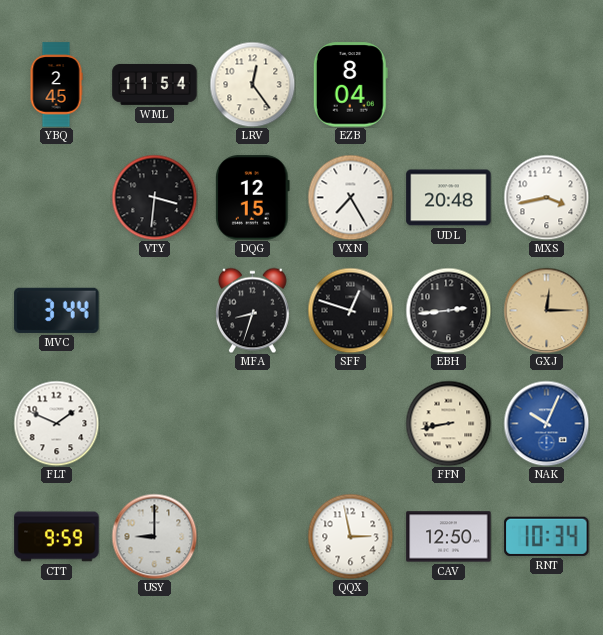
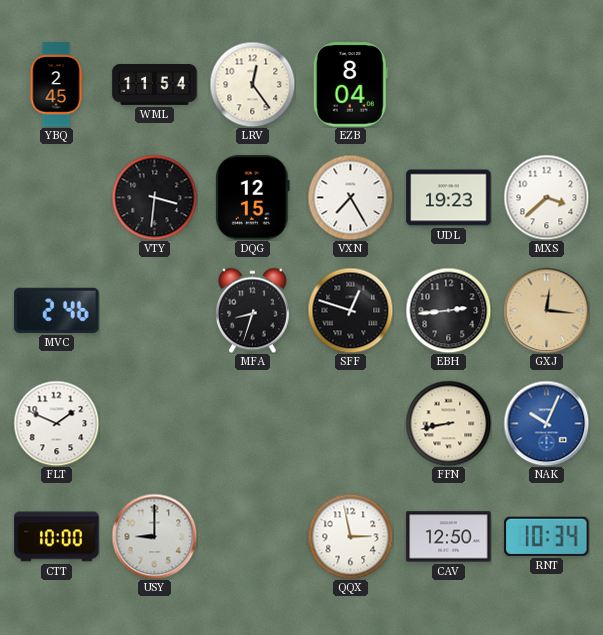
UDL: 20:48 -> 19:23 (449, 198)
MXS: 3:43 -> 3:38 (546, 197)
MVC: 3:44 -> 2:46 (57, 310)
GXJ: 12:15 -> 12:16 (546, 310)
CTT: 9:59 -> 10:00 (57, 537)
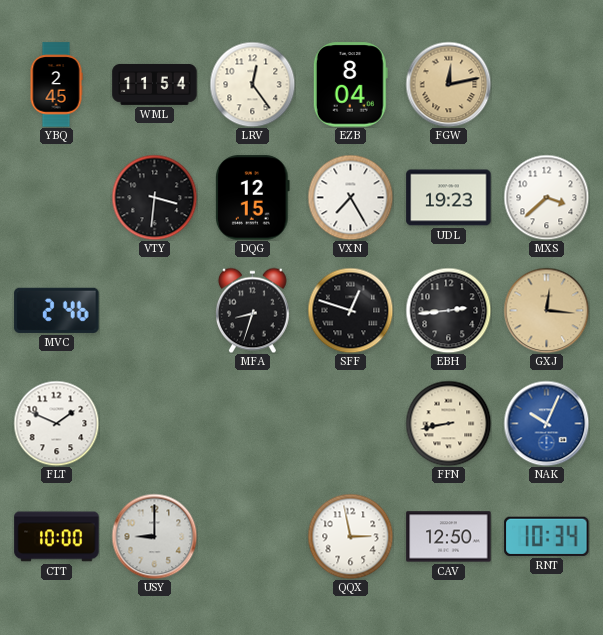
FGW: none -> 12:13 (448, 84)
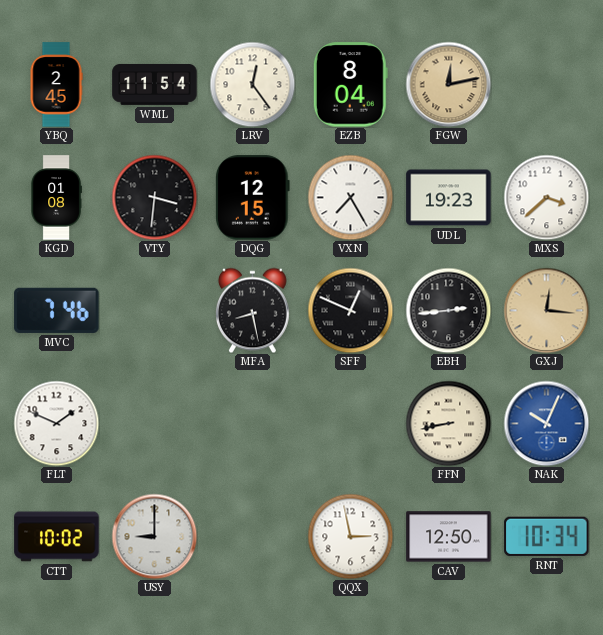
KGD: none -> 01:08 (56, 198)
MVC: 2:46 -> 7:46 (57, 310)
MFA: 8:33 -> 8:28 (253, 310)
SFF: 12:48 -> 12:49 (350, 310)
CTT: 10:00 -> 10:02 (57, 537)
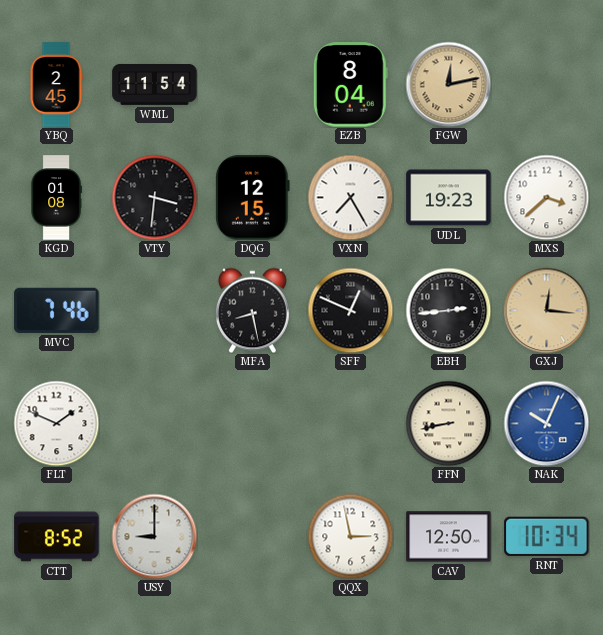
LRV: 12:24 -> none (252, 84)
CTT: 10:02 -> 8:52 (57, 537)
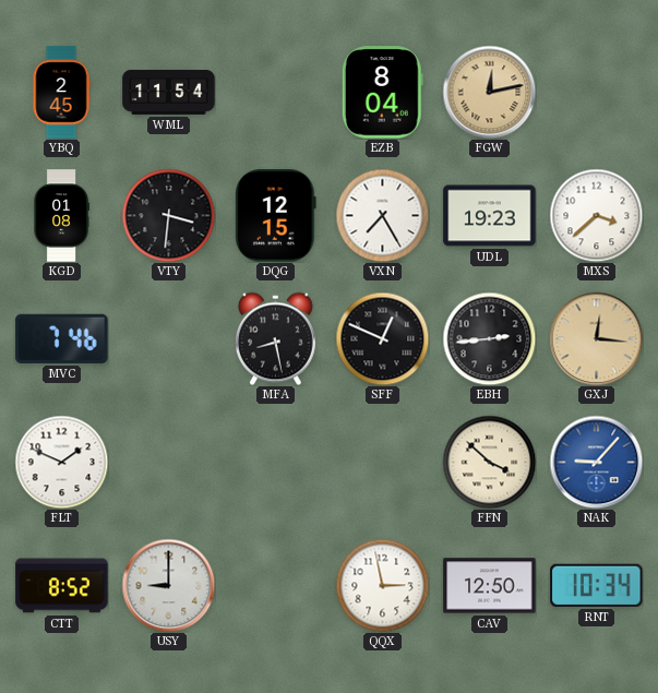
FFN: 8:43 -> 3:52 (489, 462)
NAK: 10:04 -> 9:07 (596, 462)
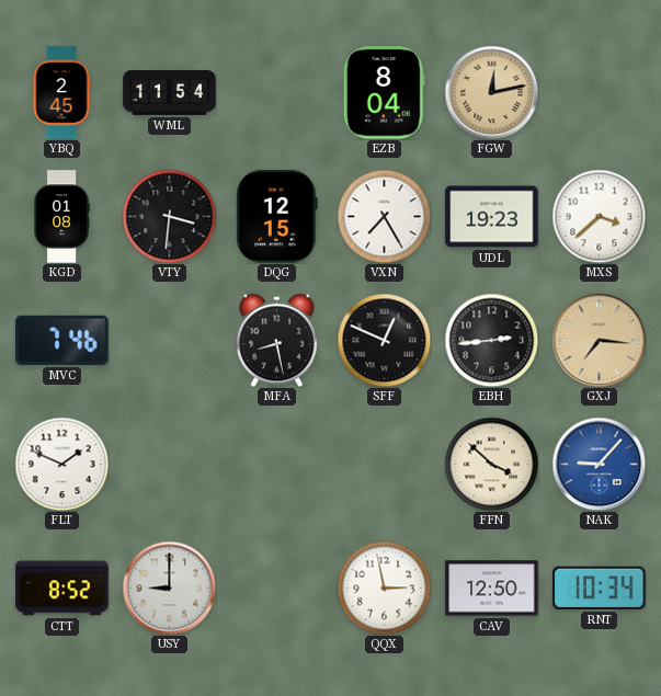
GXJ: 12:16 -> 7:16 (599, 340)
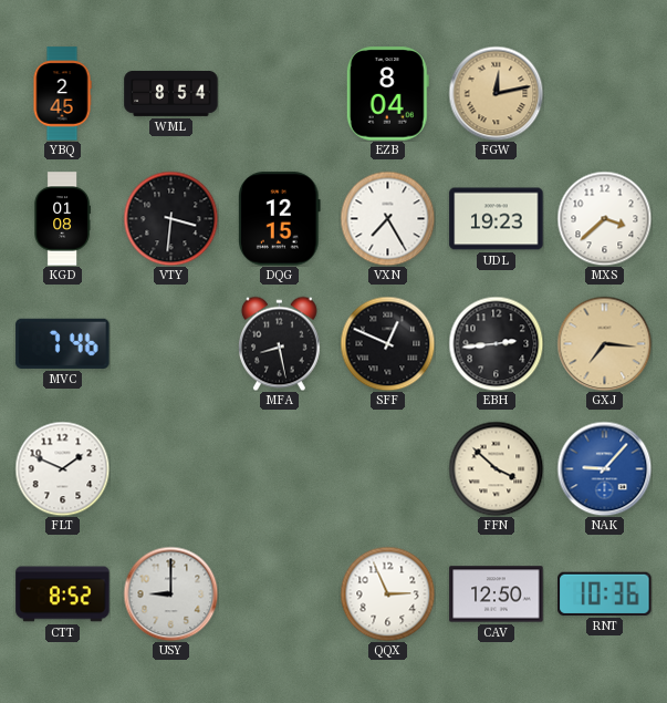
WML: 11:54 -> 8:54 (171, 93)
QQX: 2:58 -> 2:56 (387, 593)
RNT: 10:34 -> 10:36 (605, 593)
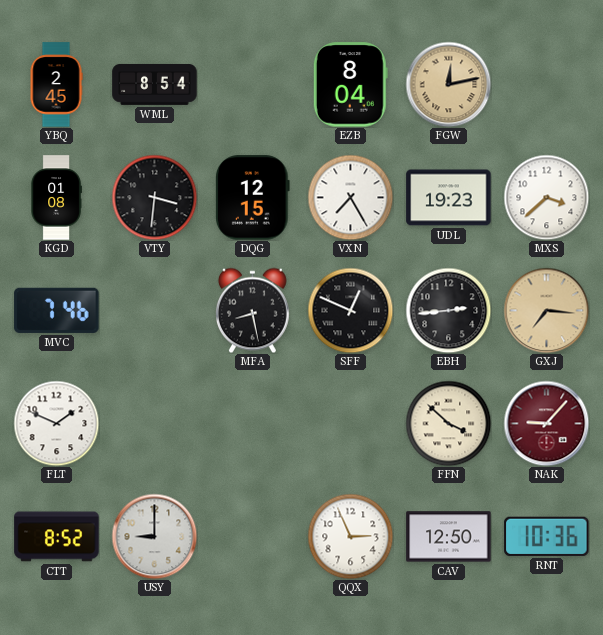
NAK dial: blue -> burgundy (546, 423)
